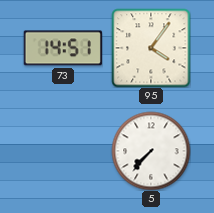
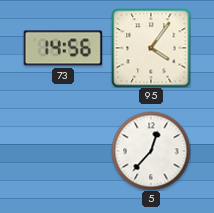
73: 14:51 -> 14:56 (63, 48)
5: 7:37 -> 12:37 (151, 151)
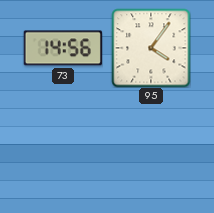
5: 12:37 -> none (151, 151)
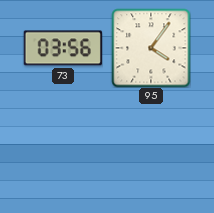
73: 14:56 -> 03:56 (63, 48)
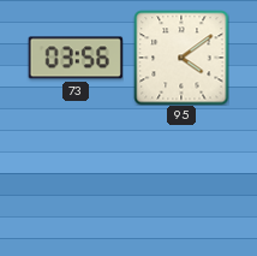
95: 4:06 -> 4:09 (181, 58)
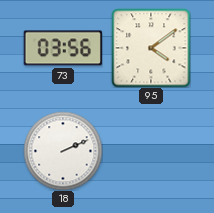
18: none -> 2:11 (63, 151)
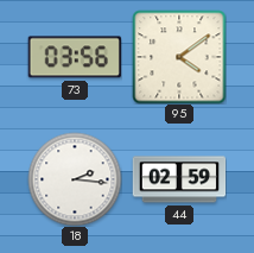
18: 2:11 -> 2:16 (75, 179)
44: none -> 02:59 (179, 179)
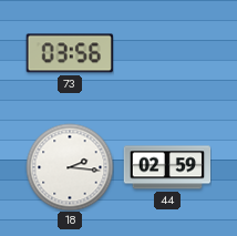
95: 4:09 -> none (179, 57)
